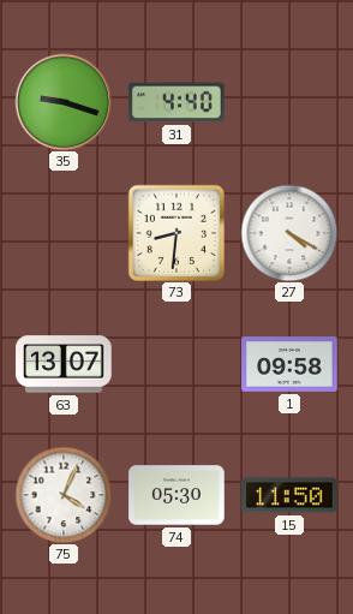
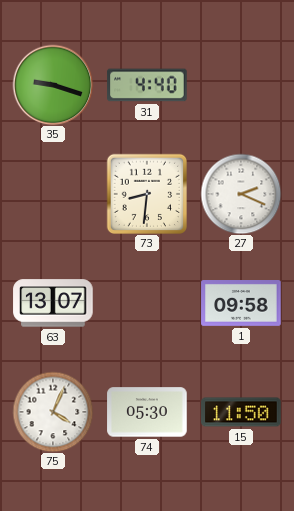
27: 4:20 -> 2:19 (241, 194)
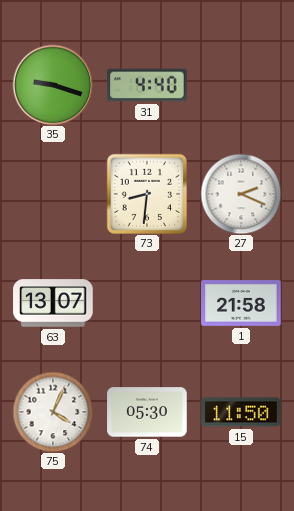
1: 09:58 -> 21:58 (241, 304)
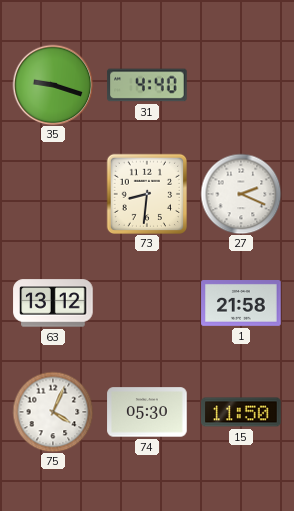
63: 13:07 -> 13:12 (53, 303)
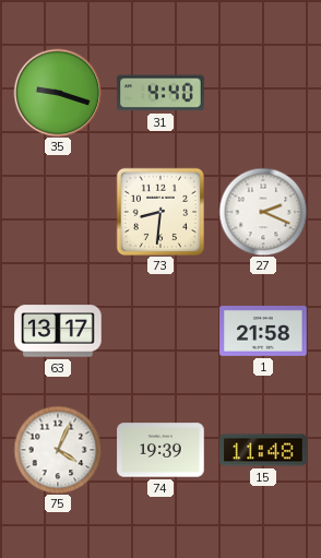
63: 13:12 -> 13:17 (58, 331)
74: 05:30 -> 19:39 (160, 450)
15: 11:50 -> 11:48 (263, 450)
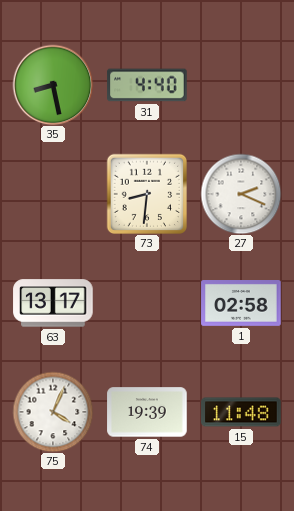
35: 9:18 -> 8:28 (53, 85)
1: 21:58 -> 02:58 (241, 304)
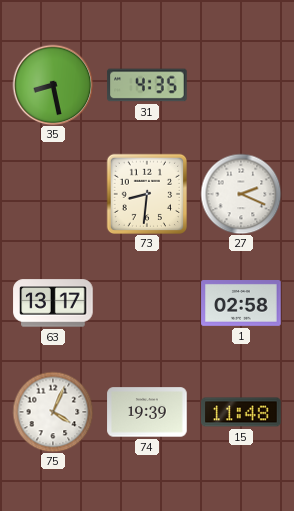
31: 4:40 -> 4:35 (147, 85)
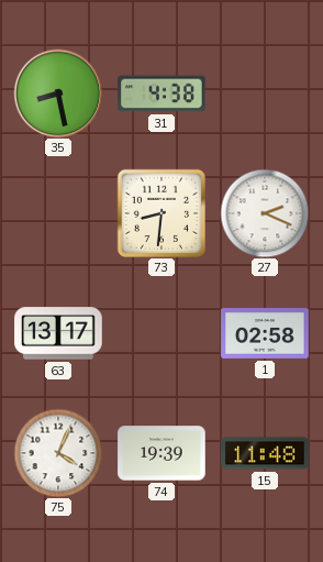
31: 4:35 -> 4:38 (161, 93)
